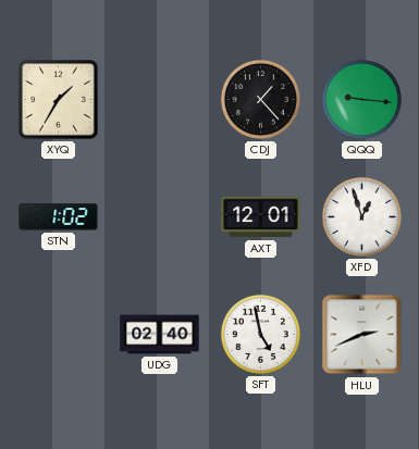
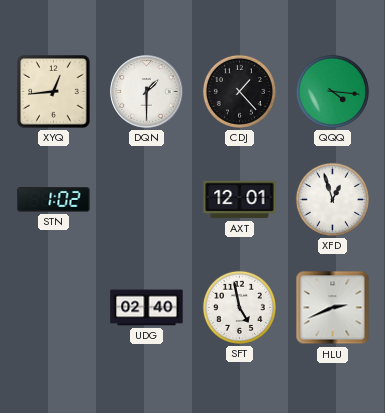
XYQ: 1:35 -> 12:44 (54, 92)
DQN: none -> 1:30 (147, 92)
QQQ: 9:16 -> 4:16 (332, 91)
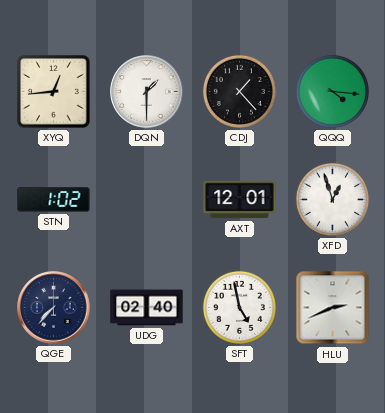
QGE: none -> 7:37 (54, 308)
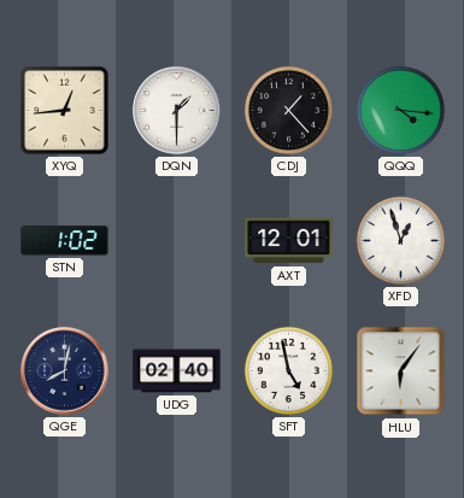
QGE: 7:37 -> 8:02 (65, 371)
HLU: 2:41 -> 6:06 (401, 371)
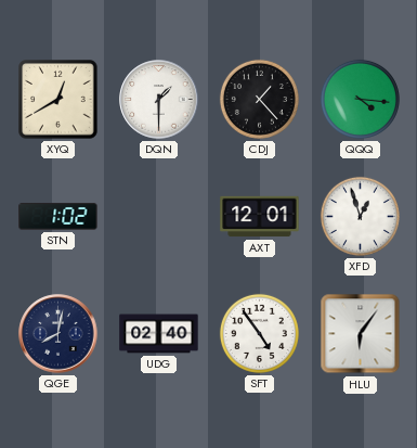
XYQ: 12:44 -> 12:40 (58, 100)
SFT: 4:58 -> 4:54 (259, 333)
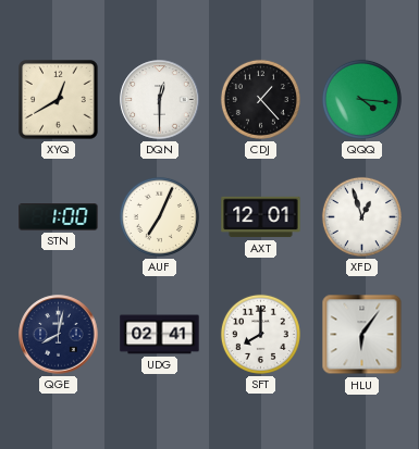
DQN: 1:30 -> 12:30 (160, 100)
STN: 1:02 -> 1:00 (59, 217)
AUF: none -> 7:04 (159, 216)
UDG: 02:40 -> 02:41 (160, 335)
SFT: 4:54 -> 8:00 (260, 334)
